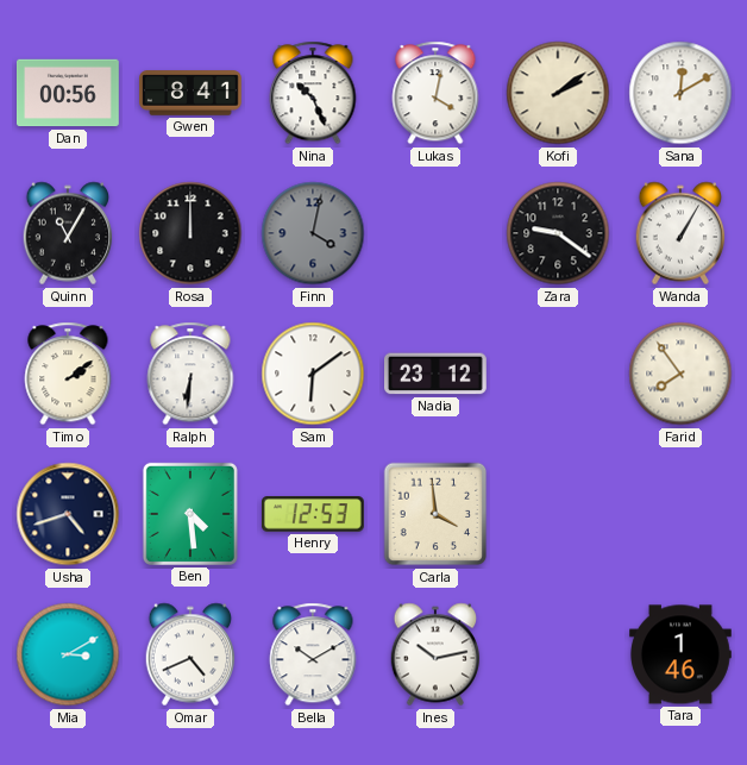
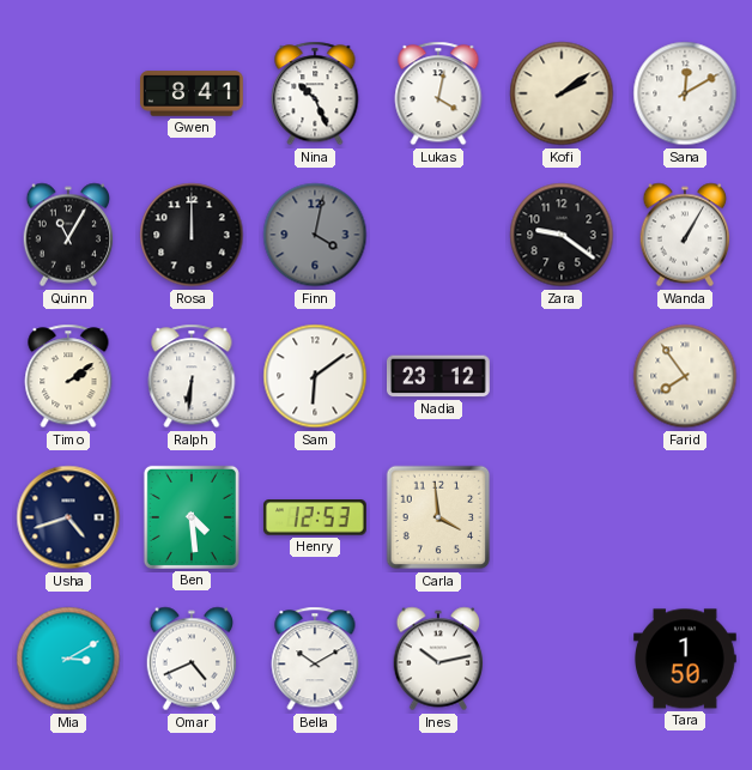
Dan: 00:56 -> none (69, 93)
Tara: 1:46 -> 1:50 (686, 659)
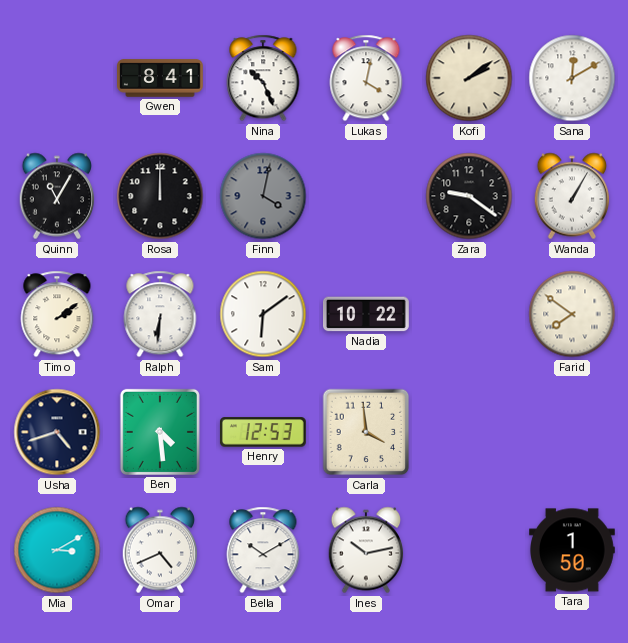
Nadia: 23:12 -> 10:22 (367, 314)
Farid: 7:54 -> 7:51 (572, 314)
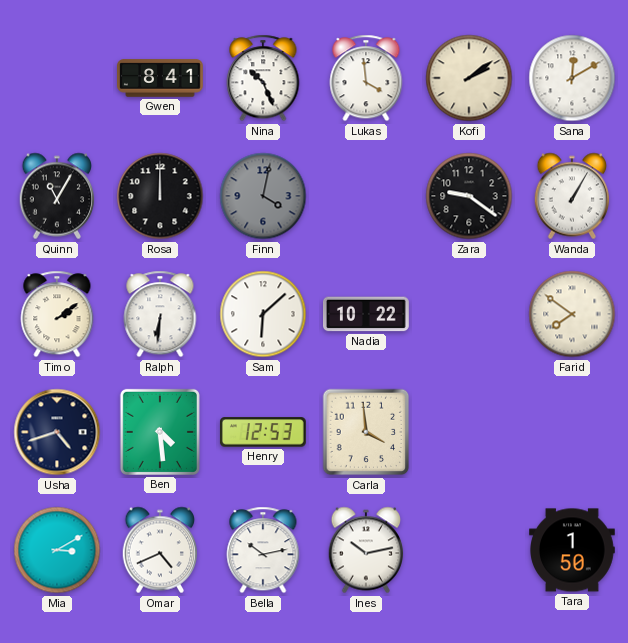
Lukas: 4:02 -> 3:59 (366, 78)
Sam: 6:09 -> 6:08 (263, 314)
Bella: 10:10 -> 10:13 (263, 550)
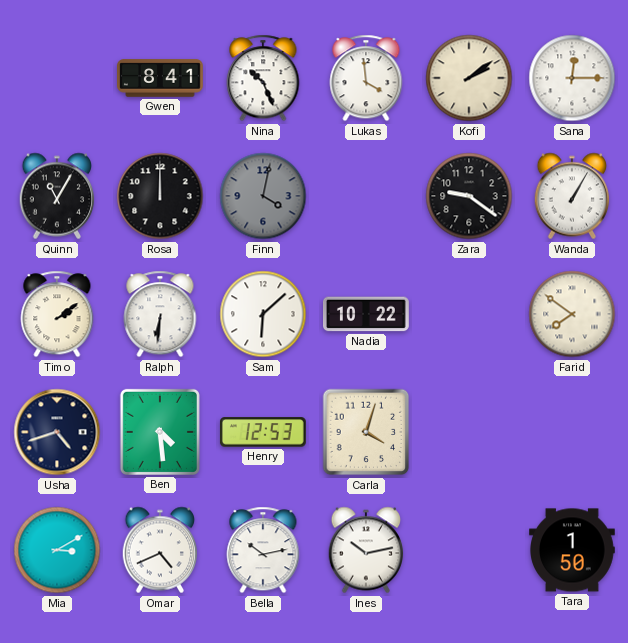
Sana: 12:10 -> 12:15 (572, 78)
Carla: 3:59 -> 4:03 (366, 432)
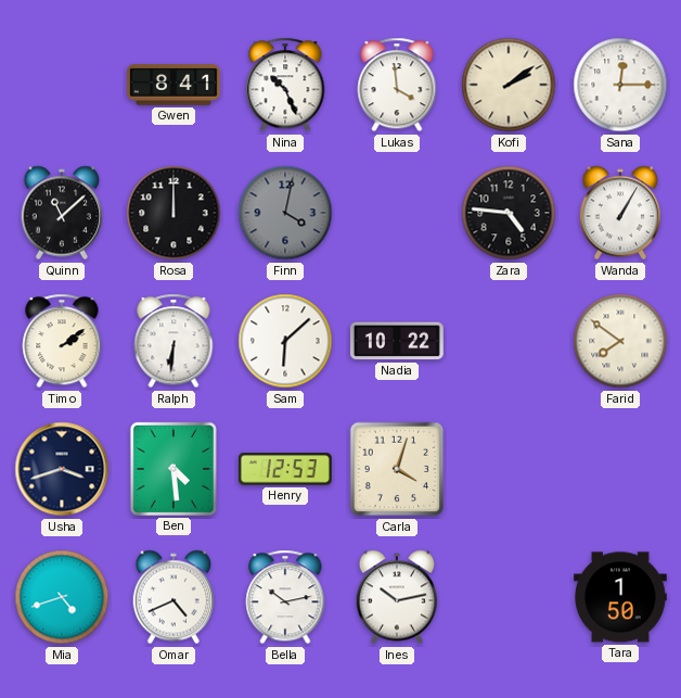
Quinn: 11:05 -> 11:08 (62, 213)
Zara: 9:21 -> 4:46 (509, 213)
Usha: 4:42 -> 3:42 (62, 469)
Mia: 3:10 -> 4:42 (62, 597)
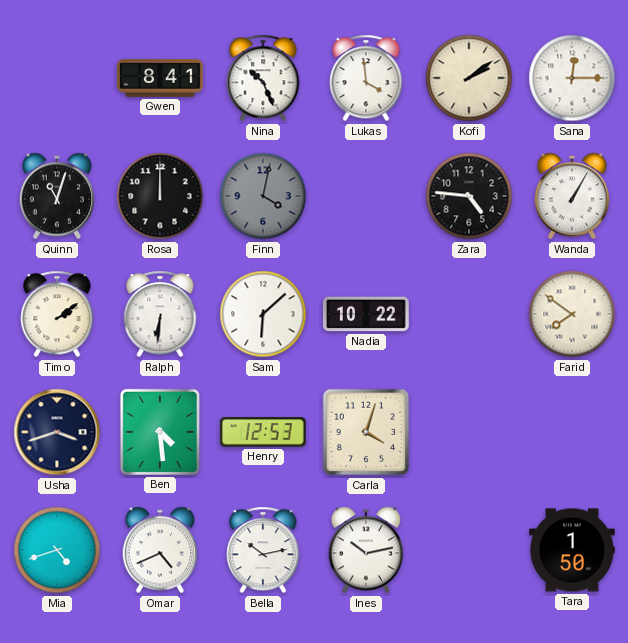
Quinn: 11:08 -> 11:03 (57, 196)
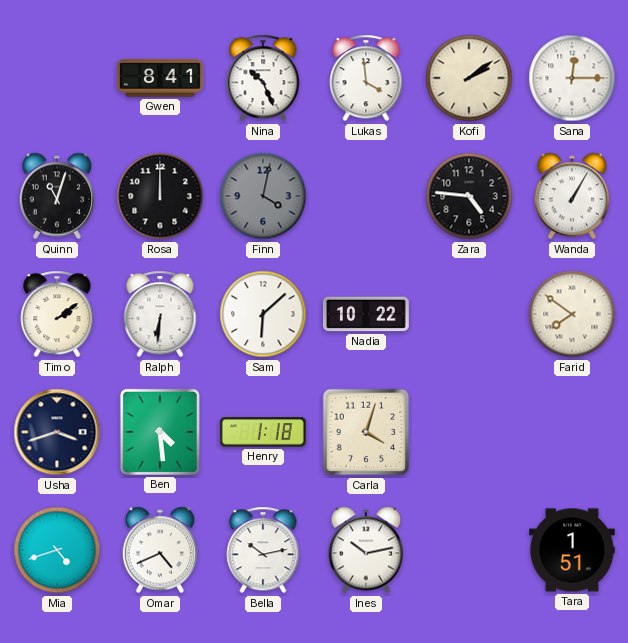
Henry: 12:53 -> 1:18 (263, 432)
Tara: 1:50 -> 1:51 (573, 550)
